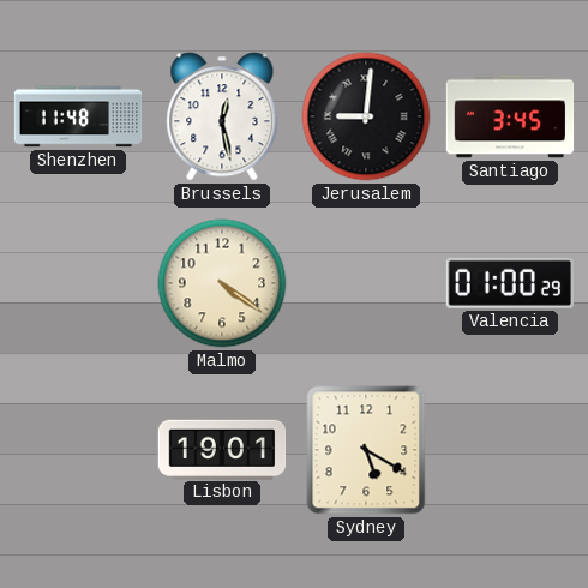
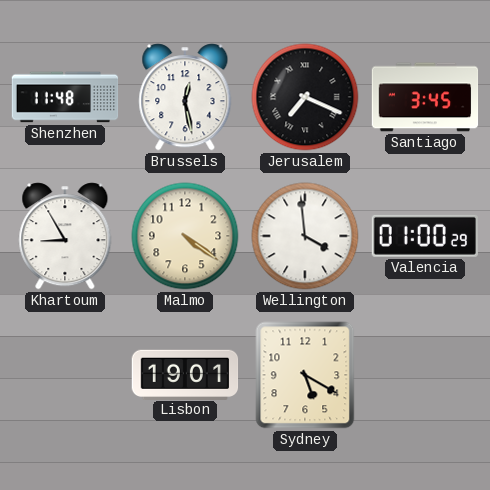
Jerusalem: 9:01 -> 7:19 (305, 97)
Khartoum: none -> 8:55 (65, 236)
Wellington: none -> 3:59 (305, 236)
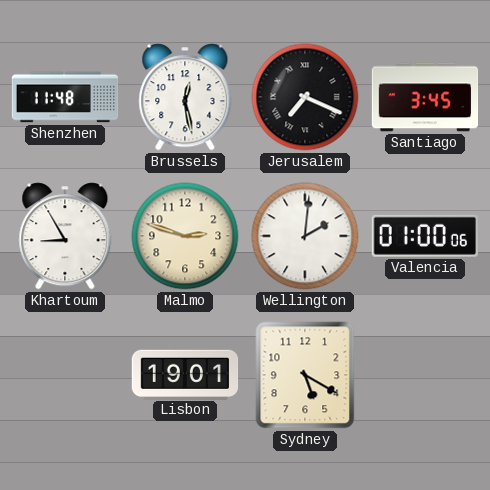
Malmo: 4:21 -> 2:48 (185, 236)
Wellington: 3:59 -> 2:01 (305, 236)
Valencia: 01:00:29 -> 01:00:06 (425, 236)
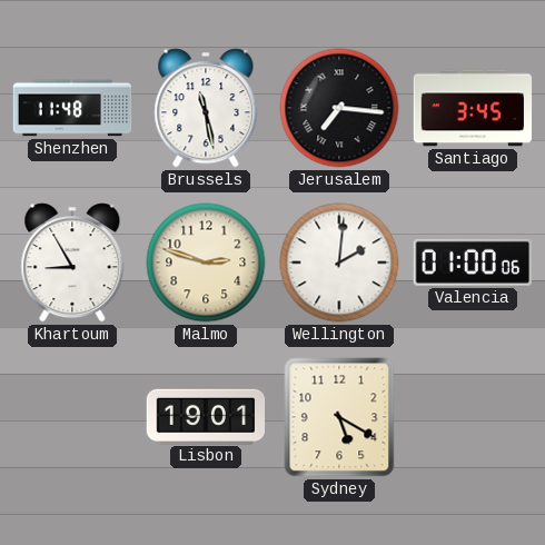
Brussels: 12:28 -> 11:28 (206, 108)
Jerusalem: 7:19 -> 7:16 (339, 108)
